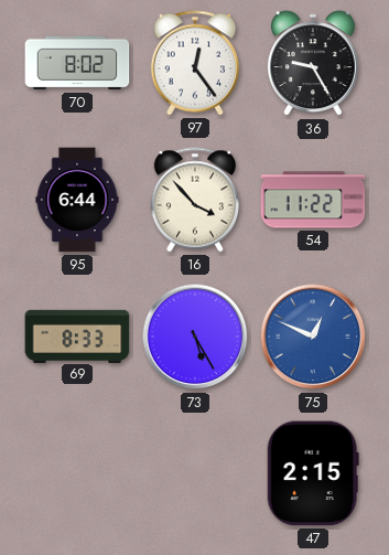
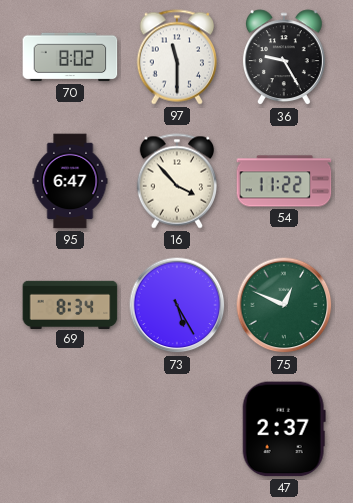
97: 12:24 -> 11:30 (176, 57)
95: 6:44 -> 6:47 (70, 181)
69: 8:33 -> 8:34 (70, 304)
75 dial: blue -> green (284, 305)
47: 2:15 -> 2:37 (284, 429)
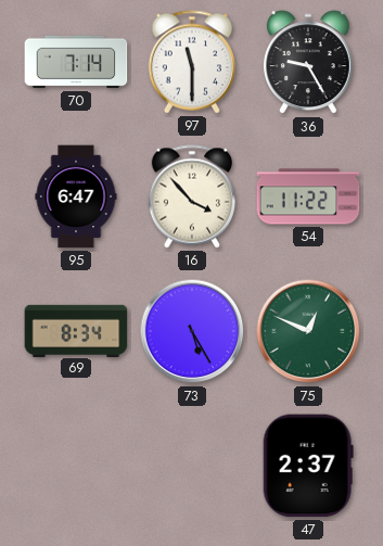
70: 8:02 -> 7:14 (76, 62)
